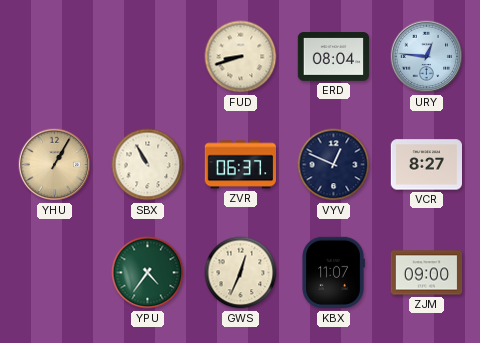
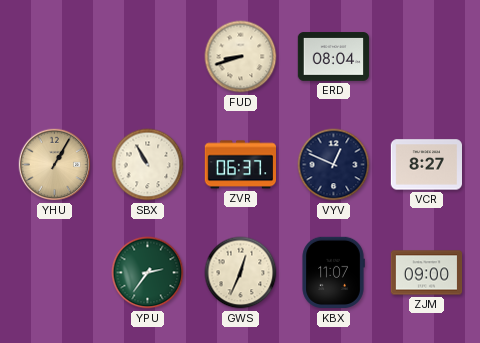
URY: 12:46 -> none (427, 57)
YPU: 4:36 -> 2:36 (148, 273)
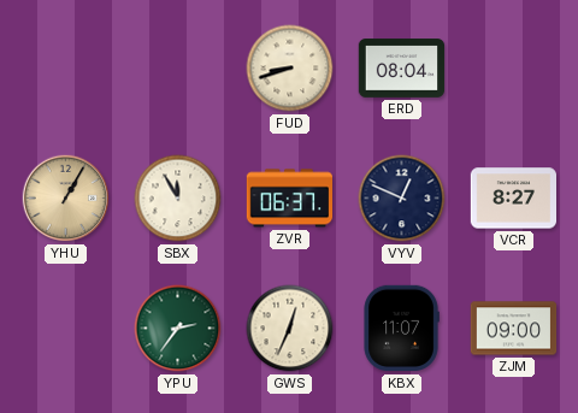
SBX: 10:55 -> 11:55 (178, 199)
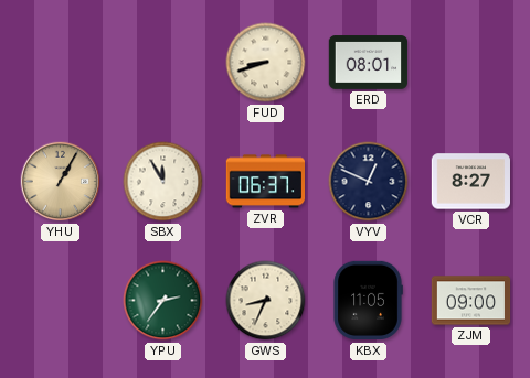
ERD: 08:04 -> 08:01 (369, 63)
GWS: 12:34 -> 8:34 (266, 301)
KBX: 11:07 -> 11:05 (368, 301)
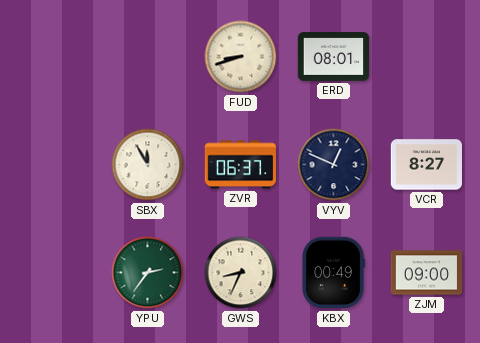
YHU: 1:05 -> none (61, 182)
KBX: 11:05 -> 00:49 (333, 273)
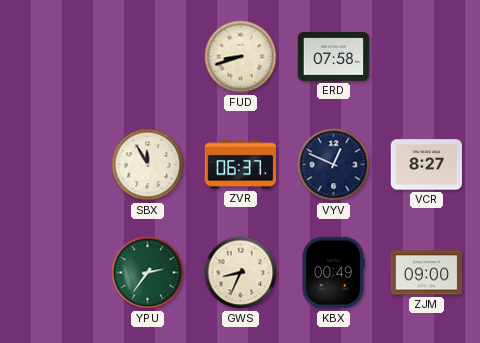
ERD: 08:01 -> 07:58 (334, 57)
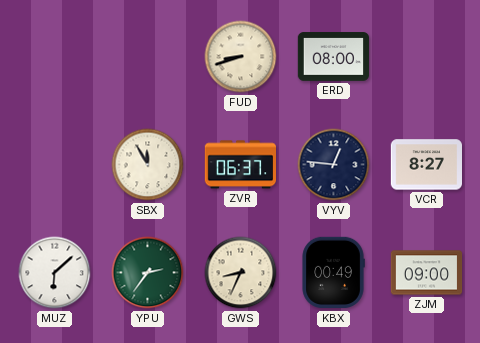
ERD: 07:58 -> 08:00 (334, 57)
VYV: 12:49 -> 12:46 (334, 165)
MUZ: none -> 6:08 (55, 273)
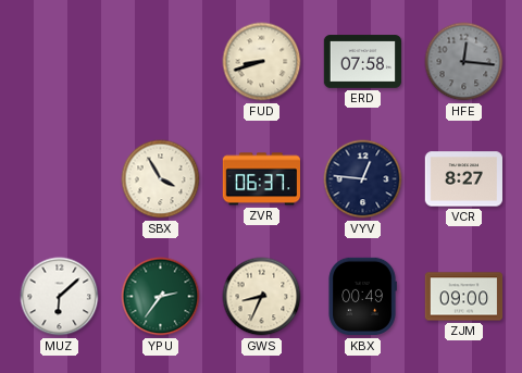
ERD: 08:00 -> 07:58 (363, 62)
HFE: none -> 12:16 (464, 62)
SBX: 11:55 -> 3:55 (161, 179)
